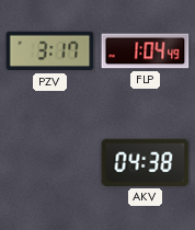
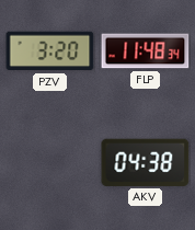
PZV: 3:17 -> 3:20 (50, 51)
FLP: 1:04 -> 11:48 (146, 51)
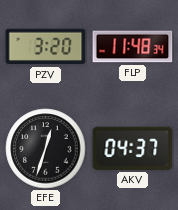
EFE: none -> 12:33 (46, 149)
AKV: 04:38 -> 04:37 (133, 148)
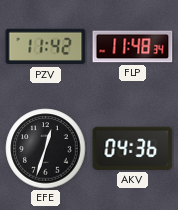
PZV: 3:20 -> 11:42 (46, 47)
AKV: 04:37 -> 04:36 (133, 148)
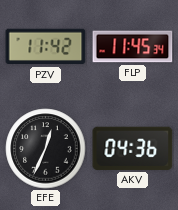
FLP: 11:48 -> 11:45 (133, 47)
EFE: 12:33 -> 12:34 (46, 149)
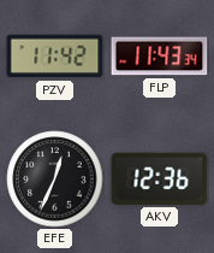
FLP: 11:45 -> 11:43 (160, 57)
AKV: 04:36 -> 12:36 (160, 178)
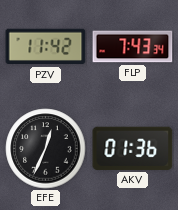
FLP: 11:43 -> 7:43 (133, 47)
AKV: 12:36 -> 01:36 (133, 148)
